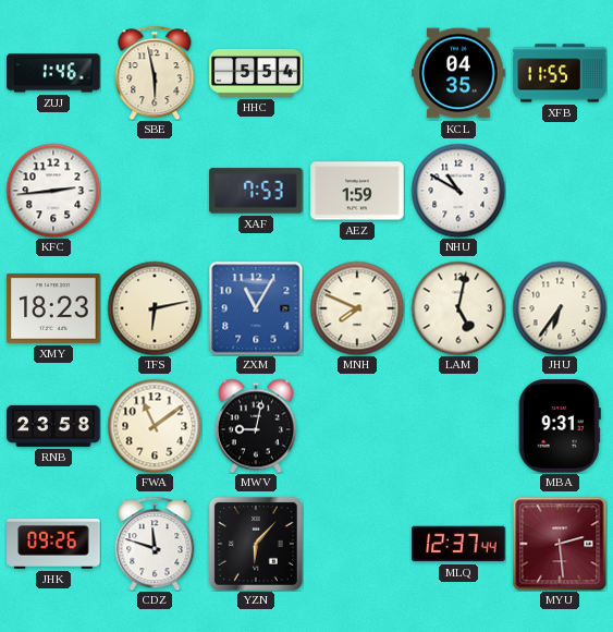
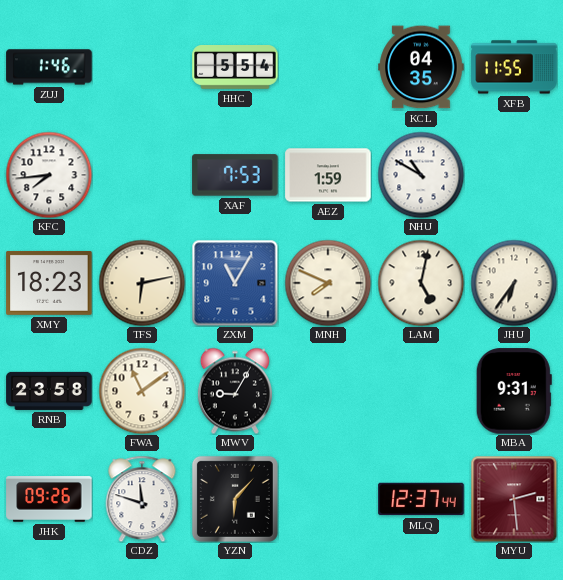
SBE: 5:58 -> none (155, 73)
KFC: 2:44 -> 7:44 (49, 175)
MWV: 9:02 -> 9:05 (235, 391)
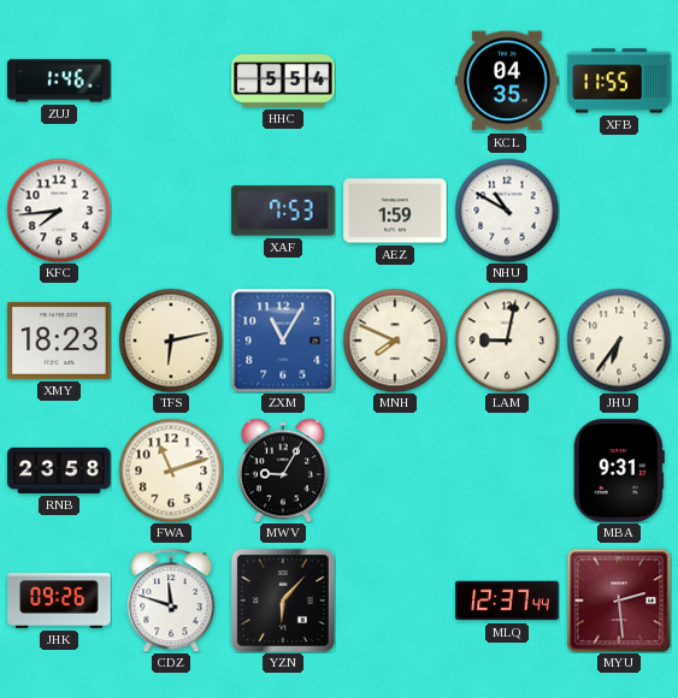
LAM: 5:02 -> 9:02 (507, 341)
FWA: 11:09 -> 11:12 (171, 471)
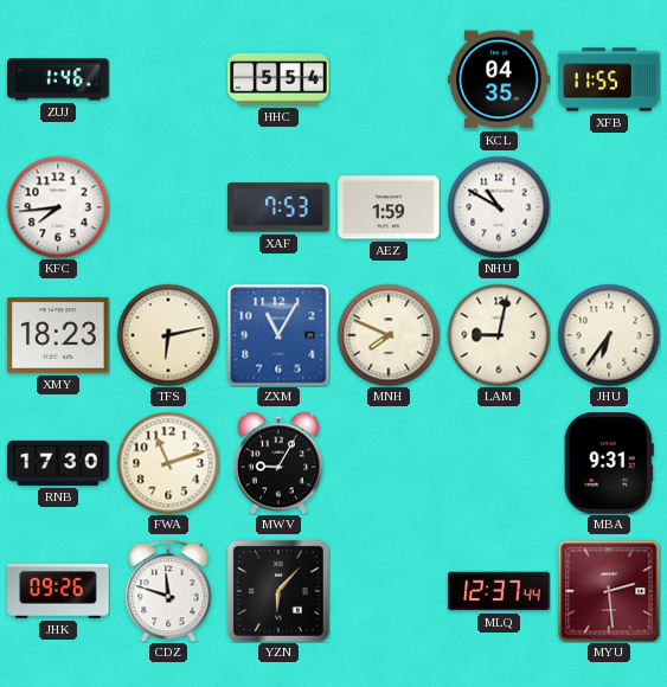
RNB: 23:58 -> 17:30 (58, 463)
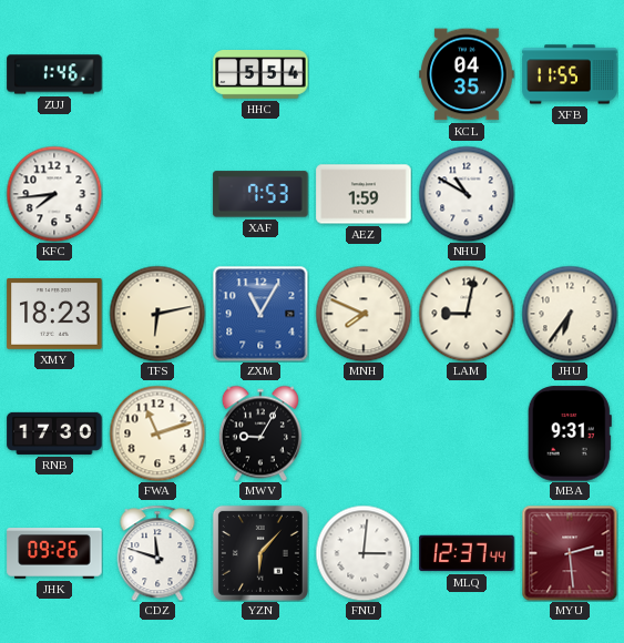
FNU: none -> 3:01 (364, 553)
